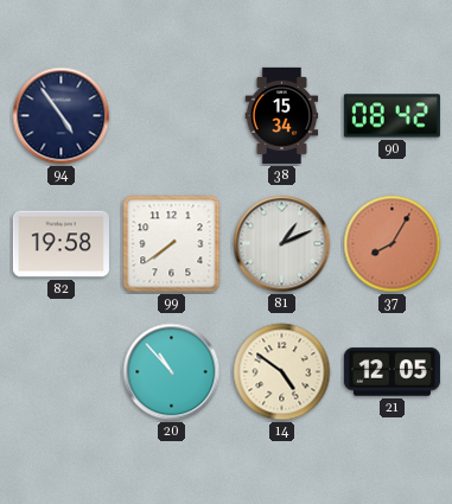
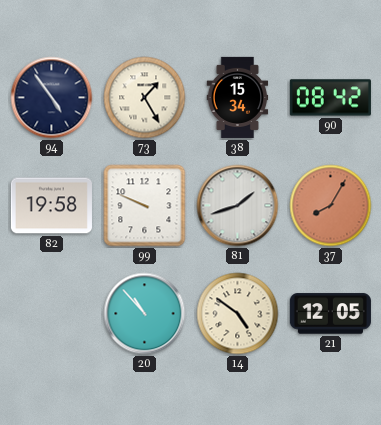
73: none -> 1:25 (145, 98)
99: 7:39 -> 9:49 (145, 206)
81: 1:11 -> 1:42 (238, 206)
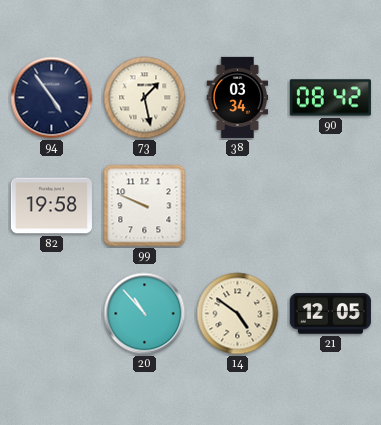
73: 1:25 -> 1:28 (145, 98)
38: 15:34 -> 03:34 (238, 97)
81: 1:42 -> none (238, 206)
37: 8:05 -> none (331, 206)
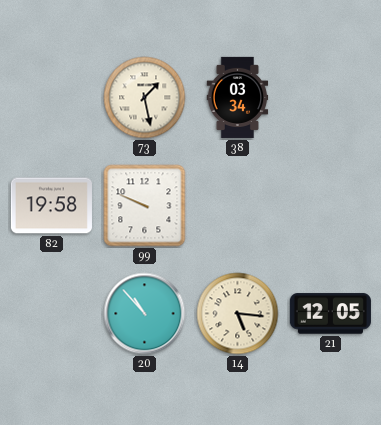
94: 4:54 -> none (52, 98)
90: 08:42 -> none (330, 98)
14: 4:51 -> 5:16 (238, 314)
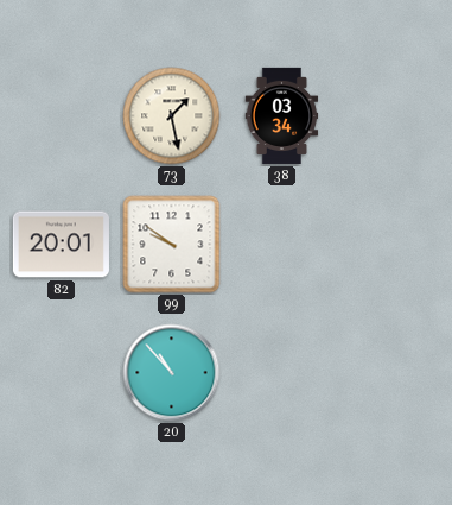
82: 19:58 -> 20:01 (61, 245)
99: 9:49 -> 9:51 (172, 245)
14: 5:16 -> none (238, 314)
21: 12:05 -> none (330, 314)
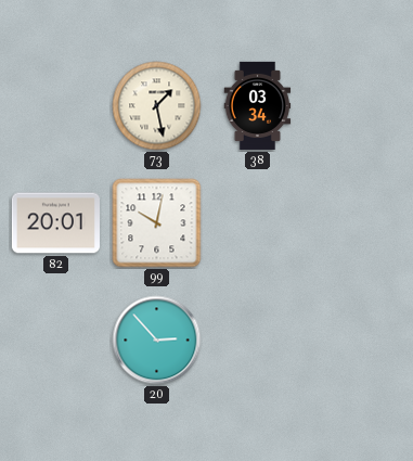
99: 9:51 -> 10:02 (157, 223)
20: 10:53 -> 2:53 (157, 341)
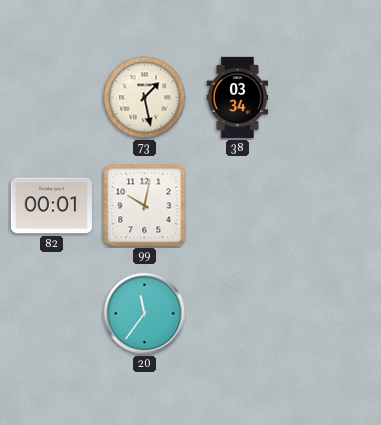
82: 20:01 -> 00:01 (51, 206)
20: 2:53 -> 11:36 (145, 314)
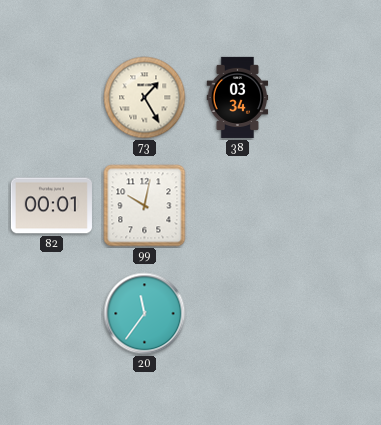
73: 1:28 -> 1:25 (145, 98)
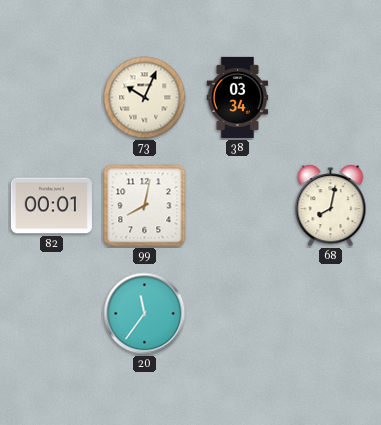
73: 1:25 -> 10:04 (145, 98)
99: 10:02 -> 8:02 (145, 206)
68: none -> 8:02 (331, 206)
